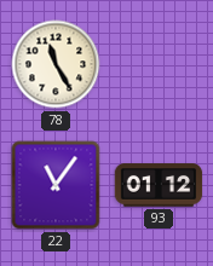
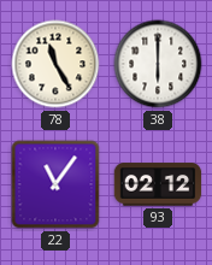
38: none -> 6:00 (158, 64)
93: 01:12 -> 02:12 (158, 184)
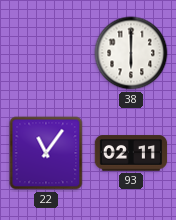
78: 11:25 -> none (55, 64)
93: 02:12 -> 02:11 (131, 153)
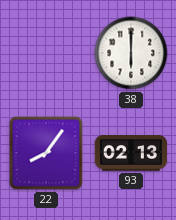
22: 11:06 -> 8:06 (46, 153)
93: 02:11 -> 02:13 (131, 153)
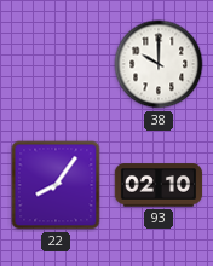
38: 6:00 -> 10:00 (159, 64)
93: 02:13 -> 02:10 (159, 185)
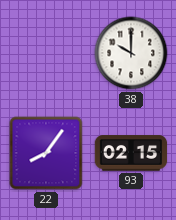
93: 02:10 -> 02:15 (131, 153)
